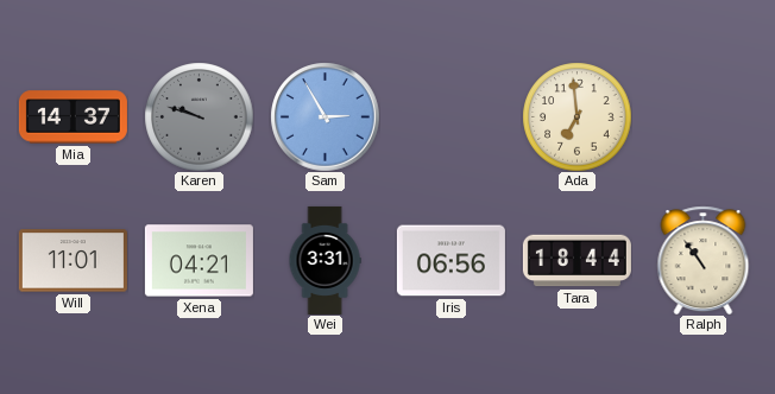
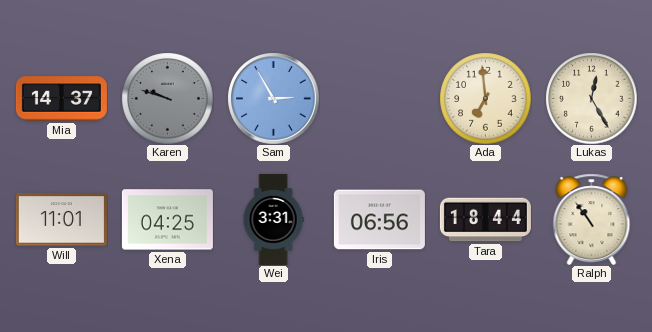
Lukas: none -> 12:25 (591, 98)
Xena: 04:21 -> 04:25 (167, 220)
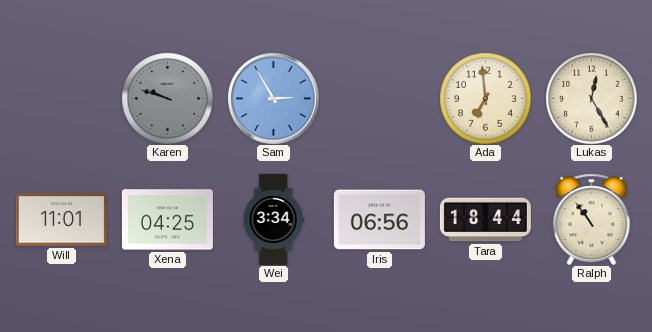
Mia: 14:37 -> none (61, 99)
Wei: 3:31 -> 3:34 (273, 219)
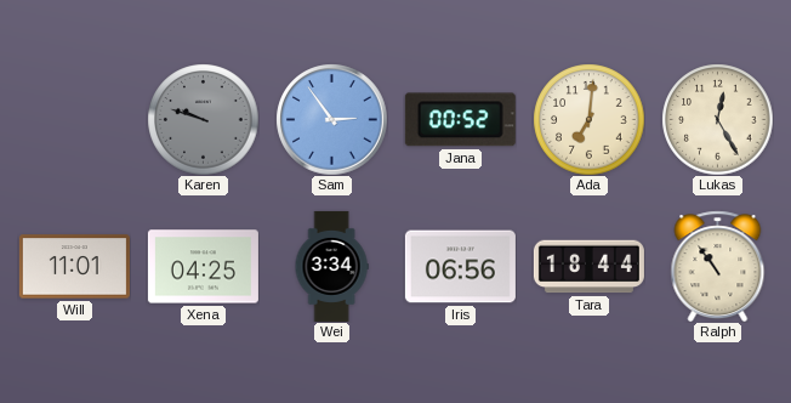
Sam: 2:55 -> 2:54 (331, 119)
Jana: none -> 00:52 (460, 120)
Ada: 6:59 -> 7:01 (588, 119)
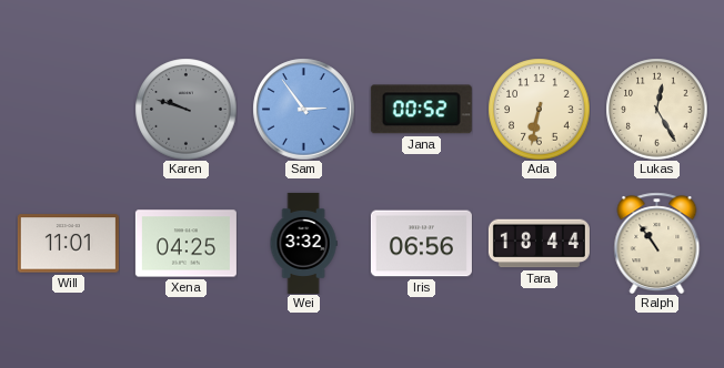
Ada: 7:01 -> 6:32 (539, 109)
Wei: 3:34 -> 3:32 (303, 243)
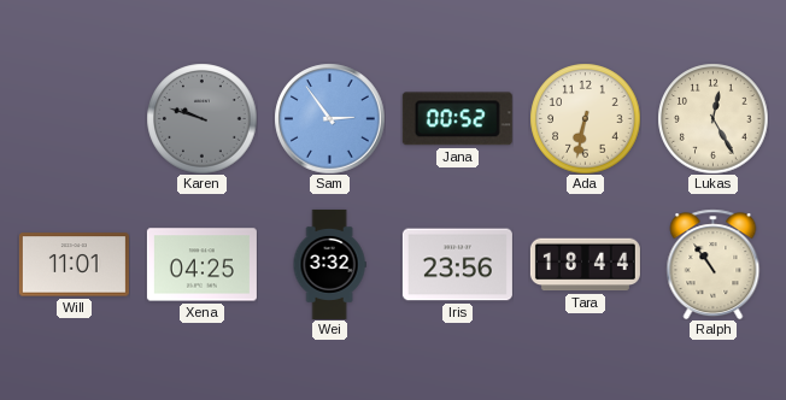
Iris: 06:56 -> 23:56 (457, 265)
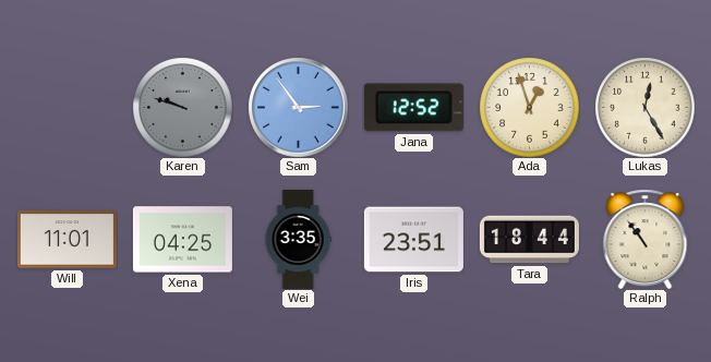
Jana: 00:52 -> 12:52 (413, 108)
Ada: 6:32 -> 12:57 (529, 107)
Wei: 3:32 -> 3:35 (298, 239)
Iris: 23:56 -> 23:51 (413, 240)
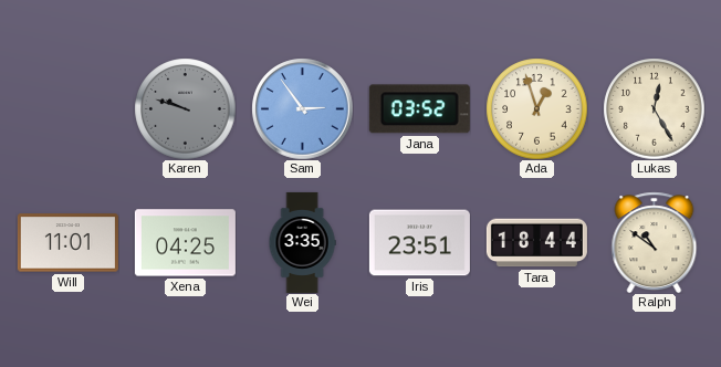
Jana: 12:52 -> 03:52 (419, 109)
Ralph: 10:54 -> 10:51 (655, 242)
